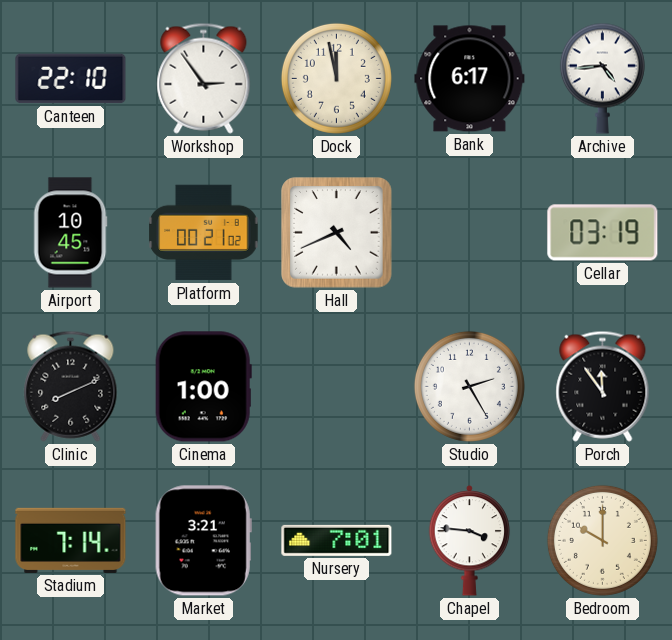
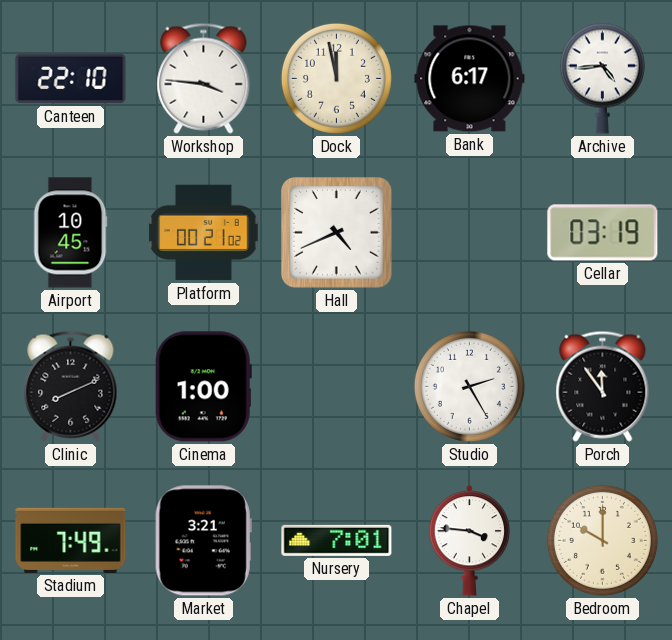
Workshop: 2:54 -> 3:46 (204, 78)
Stadium: 7:14 -> 7:49 (71, 540)
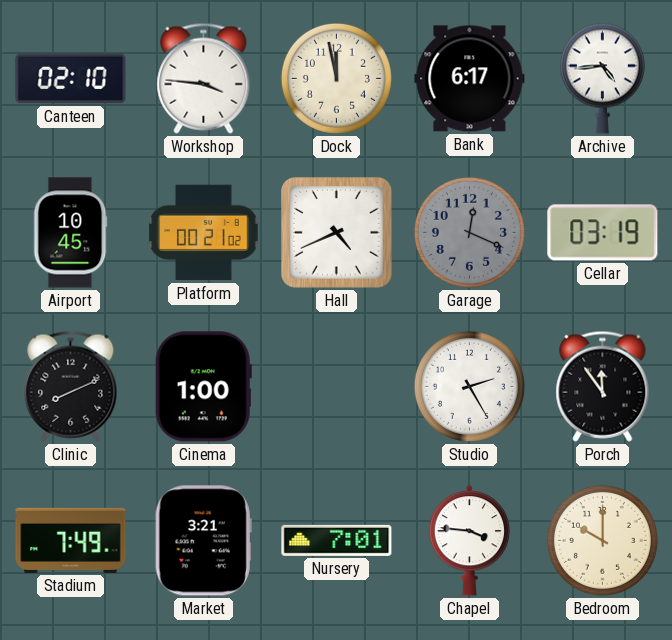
Canteen: 22:10 -> 02:10 (71, 79)
Garage: none -> 12:19 (469, 232)
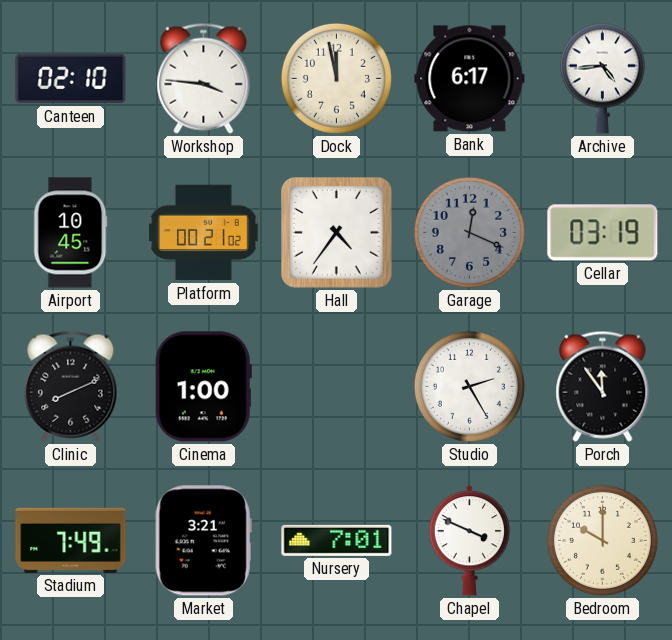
Hall: 4:41 -> 4:36 (337, 233)
Chapel: 3:46 -> 3:49 (470, 541)
